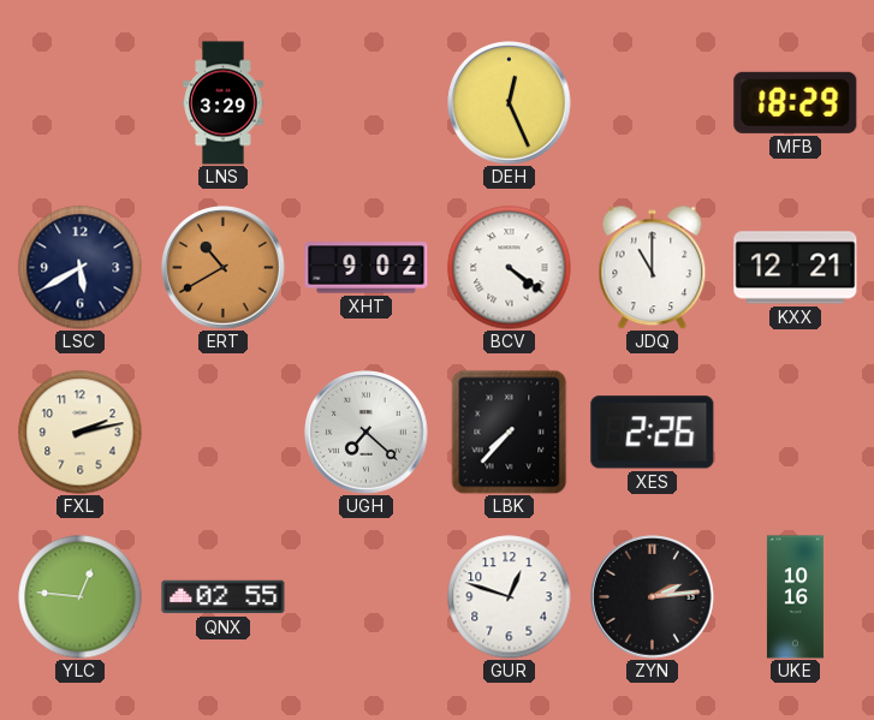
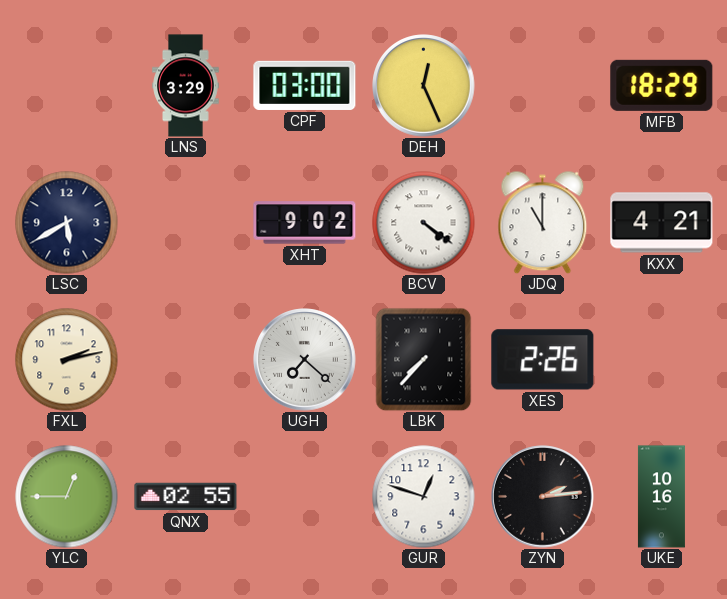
CPF: none -> 03:00 (305, 85)
ERT: 10:40 -> none (224, 268)
KXX: 12:21 -> 4:21 (662, 223)
YLC: 12:46 -> 12:45 (67, 497)
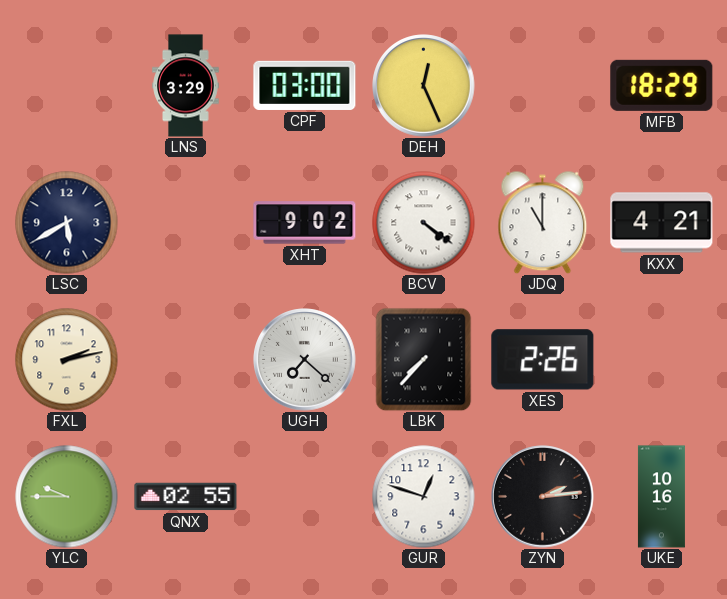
YLC: 12:45 -> 9:45 (67, 497)
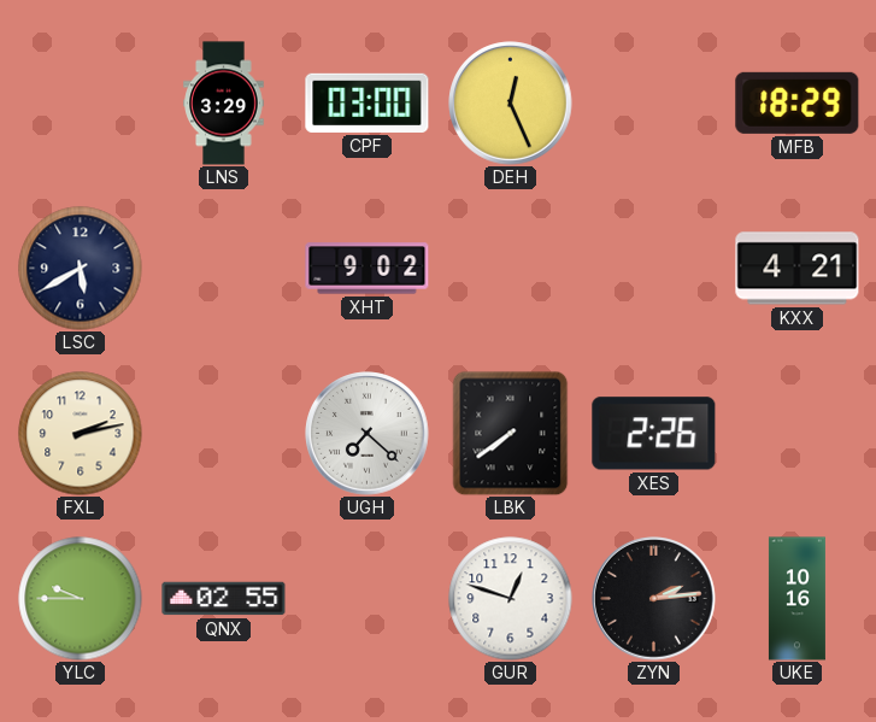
BCV: 4:21 -> none (424, 223)
JDQ: 11:00 -> none (543, 222)
LBK: 7:37 -> 7:39 (511, 433)
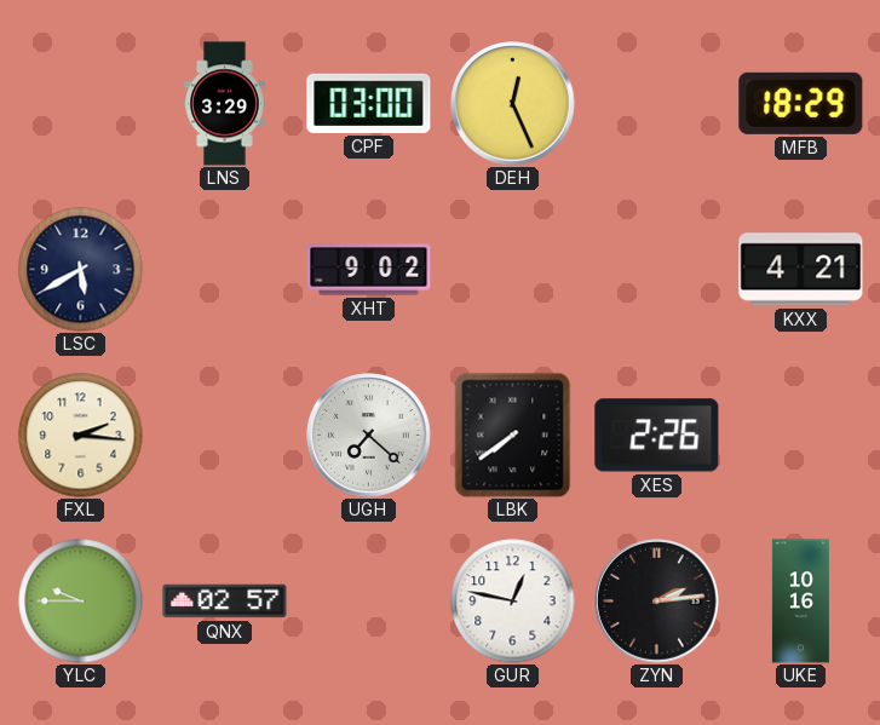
FXL: 2:13 -> 2:16 (81, 436)
QNX: 02:55 -> 02:57 (225, 602)
GUR: 12:48 -> 12:47 (513, 602)
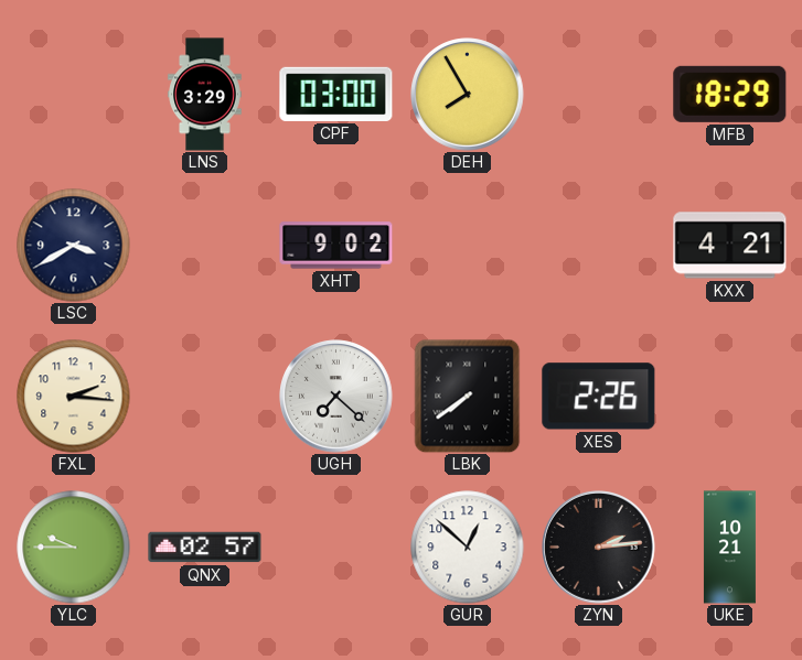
DEH: 12:26 -> 7:55 (468, 95)
LSC: 5:40 -> 3:40 (74, 246)
GUR: 12:47 -> 12:52 (468, 548)
UKE: 10:16 -> 10:21 (729, 548)
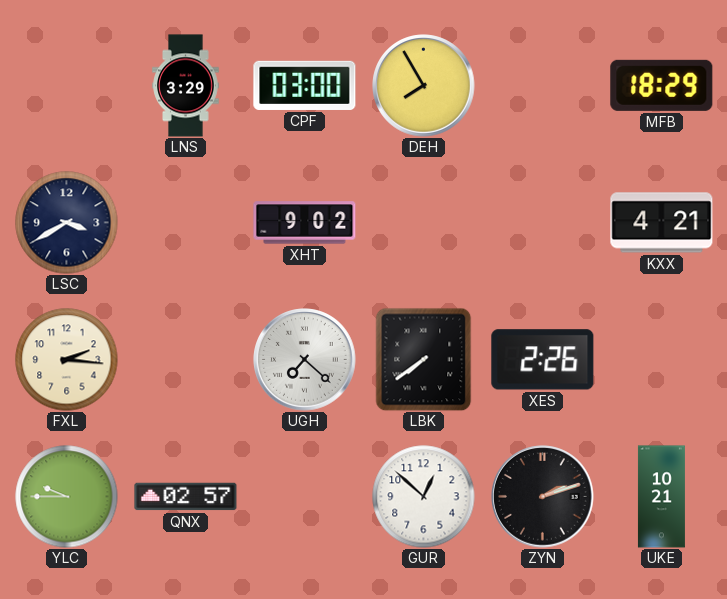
ZYN: 2:14 -> 2:12 (543, 497)
